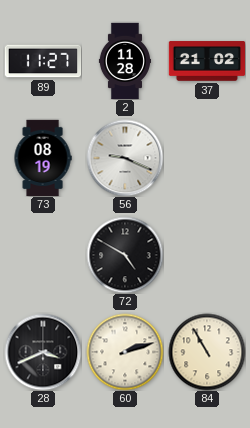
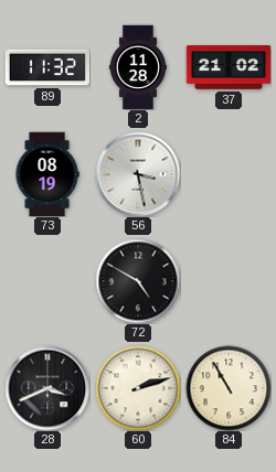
89: 11:27 -> 11:32 (47, 67)
56: 9:19 -> 3:28 (138, 174)
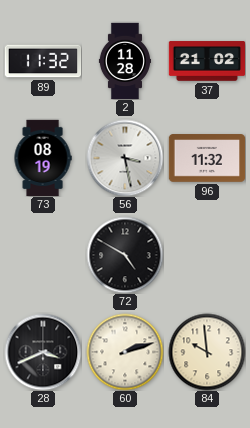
96: none -> 11:32 (207, 158)
84: 10:55 -> 9:59 (207, 352)
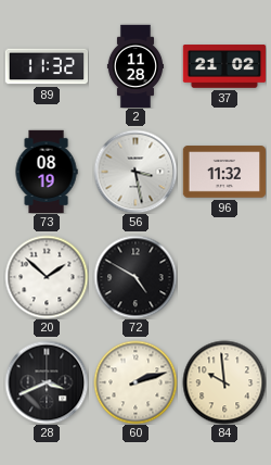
20: none -> 1:52 (47, 277)
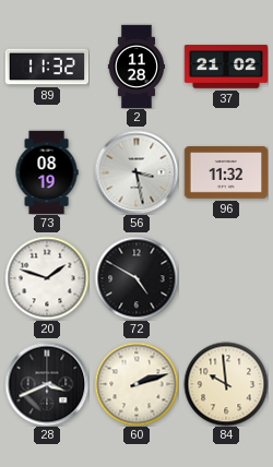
20: 1:52 -> 1:48 (47, 278)
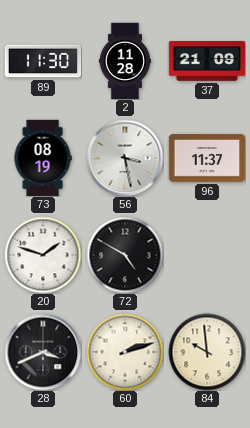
89: 11:32 -> 11:30 (43, 61)
37: 21:02 -> 21:09 (207, 61)
96: 11:32 -> 11:37 (207, 158)
